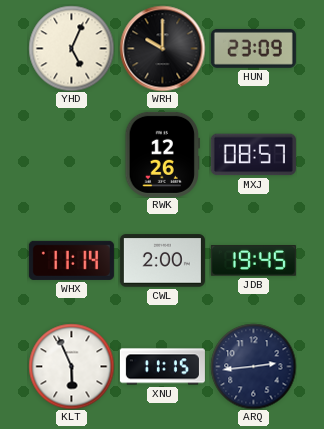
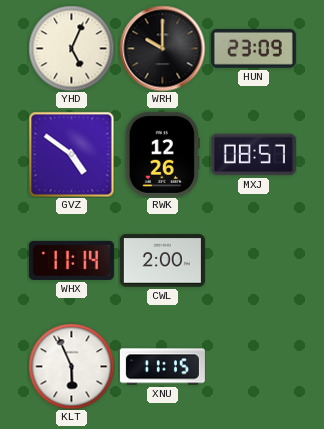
GVZ: none -> 4:51 (71, 154)
JDB: 19:45 -> none (253, 261)
ARQ: 2:44 -> none (253, 366)
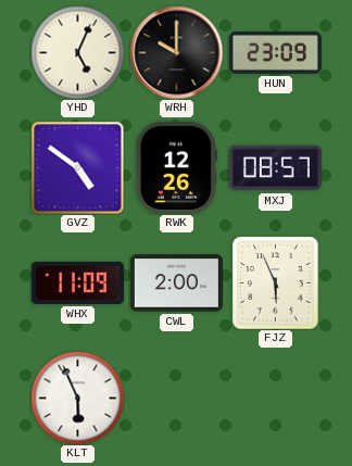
WHX: 11:14 -> 11:09 (77, 282)
FJZ: none -> 5:56 (276, 282)
XNU: 11:15 -> none (162, 367)
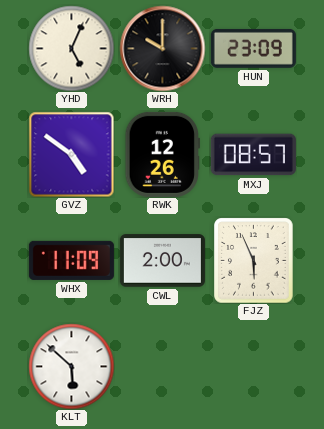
KLT: 5:56 -> 5:52 (71, 366)
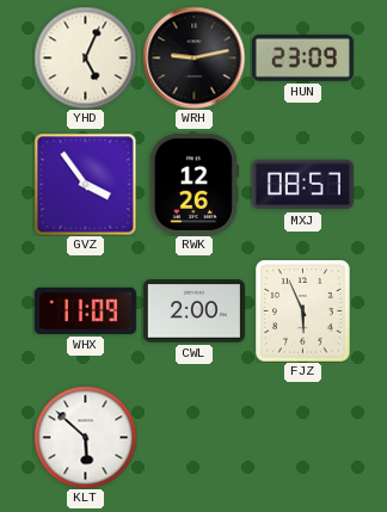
WRH: 10:00 -> 9:13 (193, 57)
GVZ: 4:51 -> 3:54 (85, 184)
